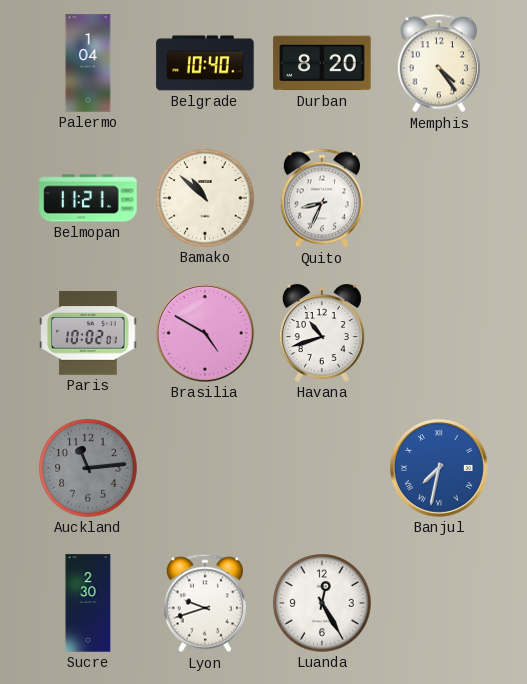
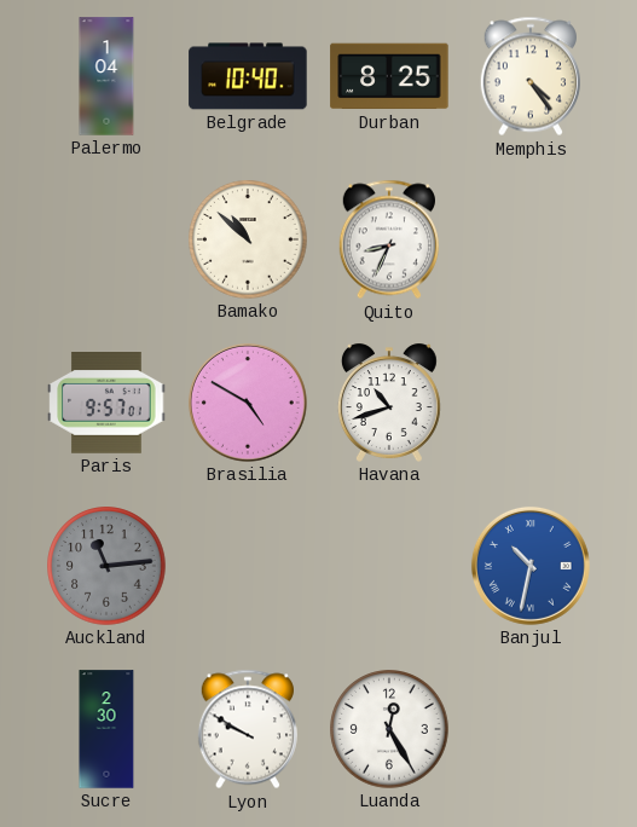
Durban: 8:20 -> 8:25 (389, 76)
Belmopan: 11:21 -> none (88, 198)
Paris: 10:02 -> 9:57 (106, 404)
Banjul: 7:32 -> 10:32 (531, 566)
Lyon: 9:42 -> 9:50 (248, 729)
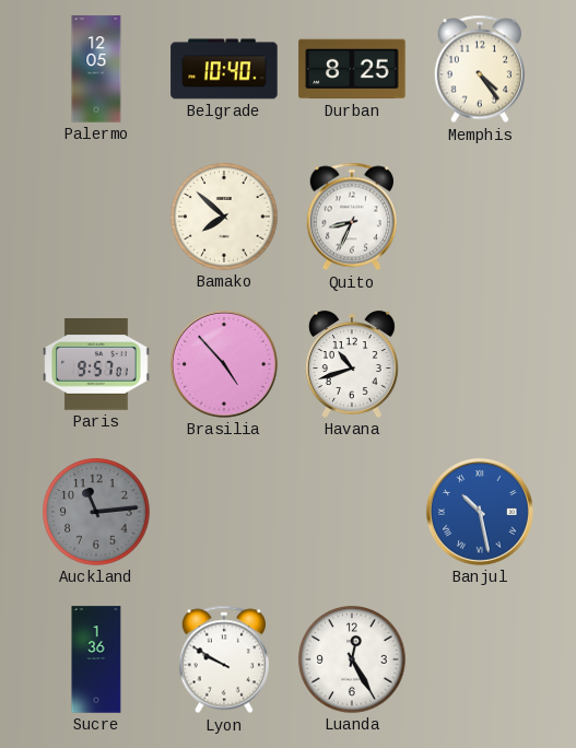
Palermo: 1:04 -> 12:05 (96, 69)
Bamako: 10:52 -> 7:52 (224, 217)
Brasilia: 4:50 -> 4:53 (224, 364)
Banjul: 10:32 -> 10:28 (480, 512)
Sucre: 2:30 -> 1:36 (96, 659)
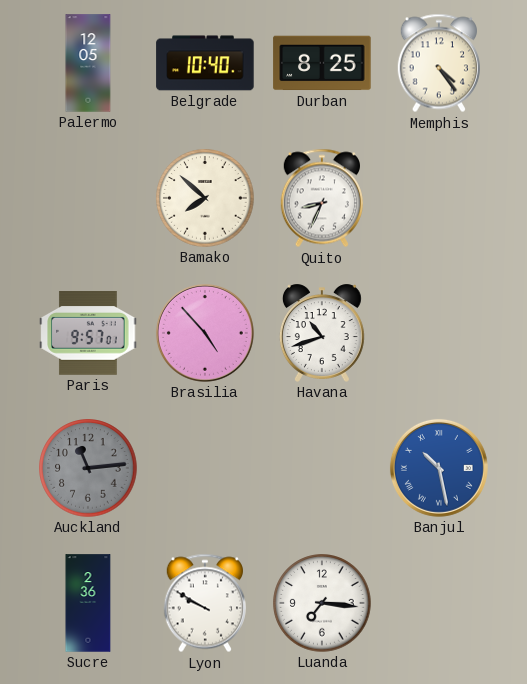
Sucre: 1:36 -> 2:36 (88, 603)
Luanda: 12:25 -> 7:16 (322, 603)
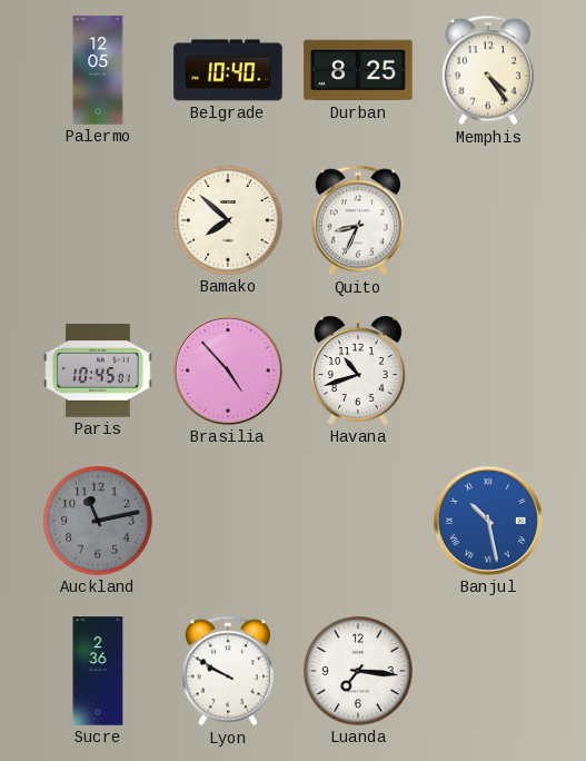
Paris: 9:57 -> 10:45 (98, 372)
Auckland: 11:14 -> 11:13 (98, 521)
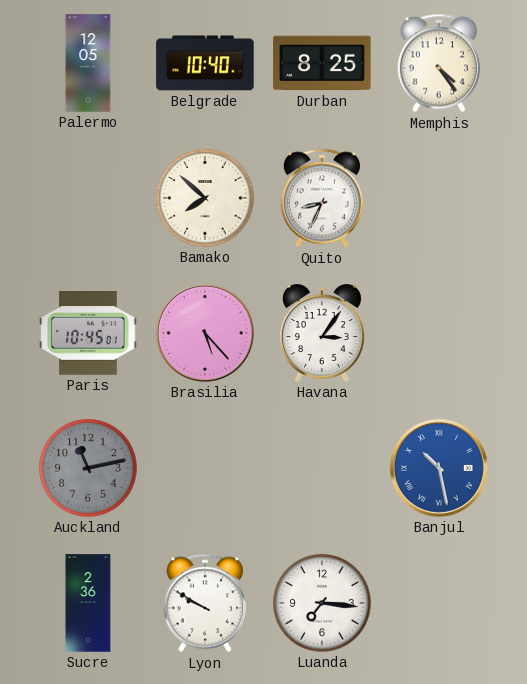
Brasilia: 4:53 -> 5:23 (205, 333)
Havana: 10:42 -> 3:06 (322, 333)
